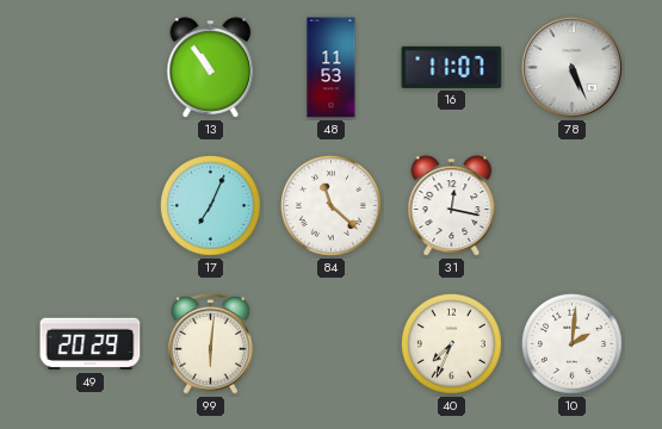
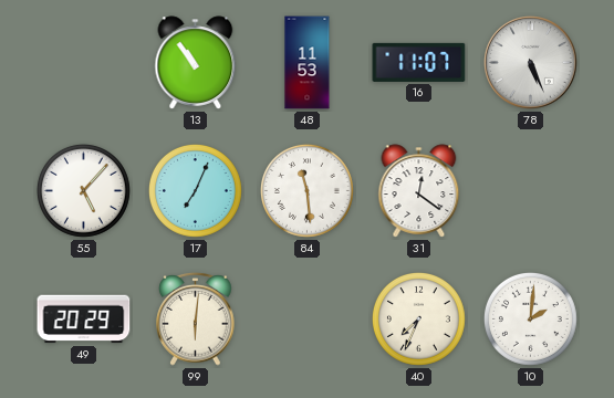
55: none -> 5:07 (83, 190)
84: 11:22 -> 11:29 (306, 190)
31: 12:17 -> 12:21 (419, 191)
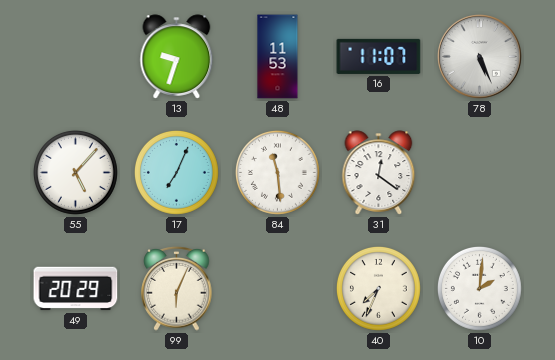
13: 10:54 -> 9:33 (177, 57)
99: 6:01 -> 6:04 (177, 288)
